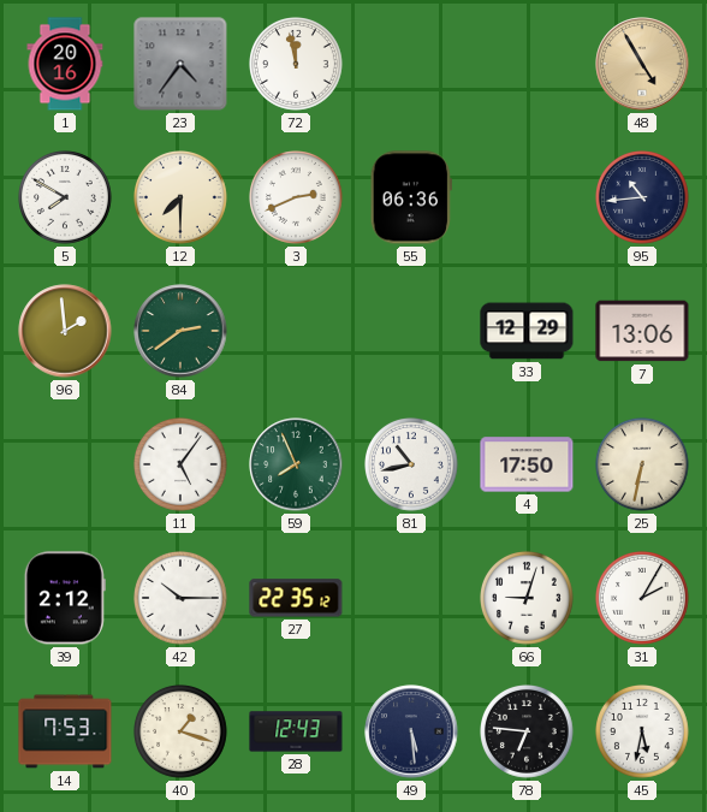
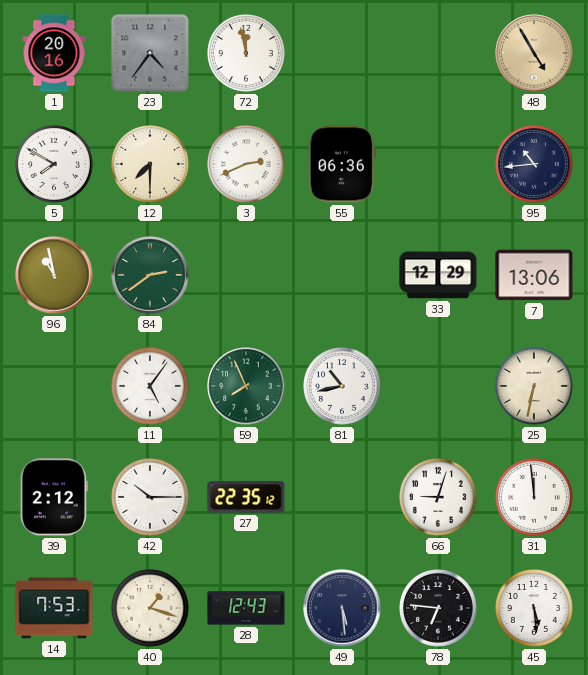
96: 1:59 -> 10:58 (54, 275)
4: 17:50 -> none (527, 464)
31: 2:05 -> 11:59 (535, 498)
45: 5:32 -> 5:29 (535, 609)
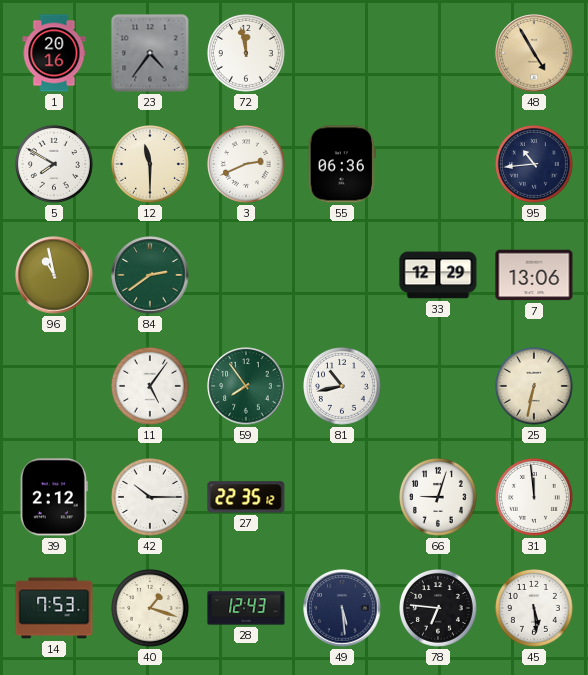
12: 7:30 -> 11:30 (151, 165)
59: 7:56 -> 7:54 (246, 386)
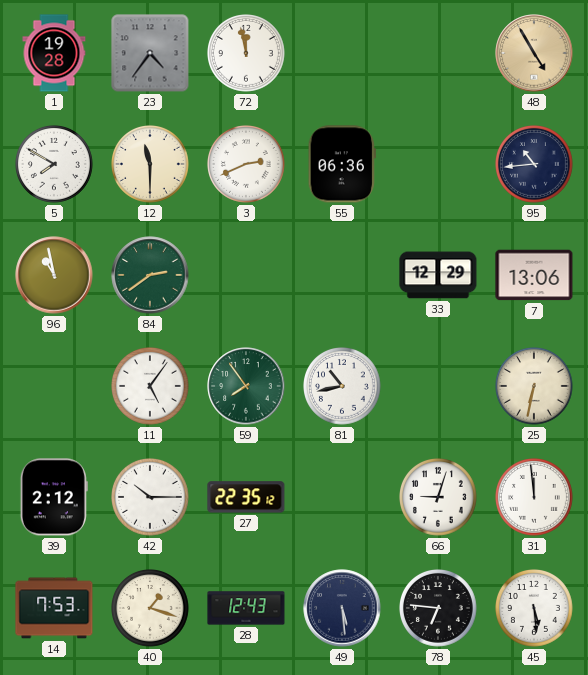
1: 20:16 -> 19:28 (54, 53)
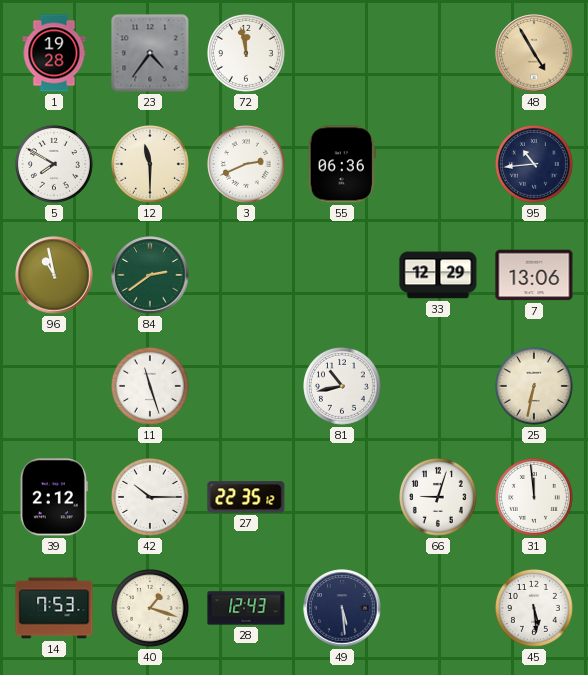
11: 5:06 -> 11:27 (151, 387)
59: 7:54 -> none (246, 386)
78: 6:46 -> none (439, 609)
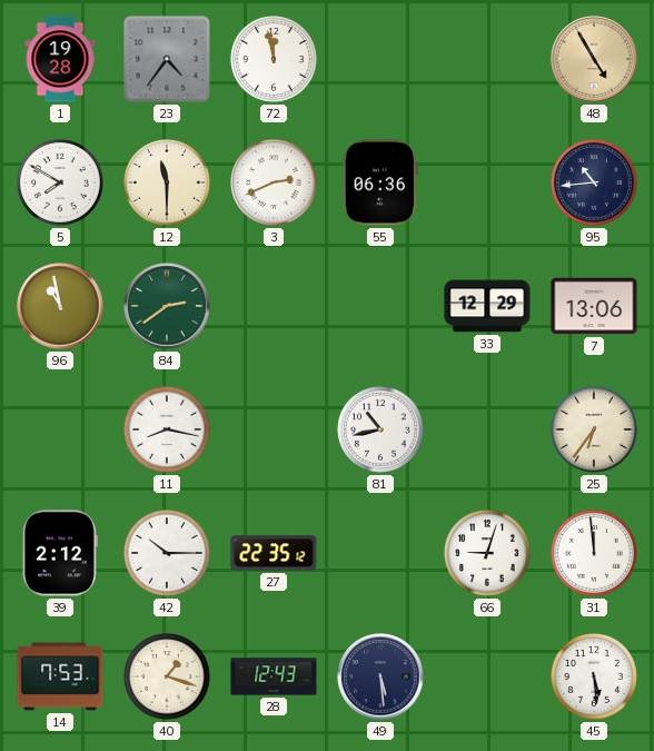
11: 11:27 -> 8:17 (168, 431)
25: 6:32 -> 6:36 (595, 431)
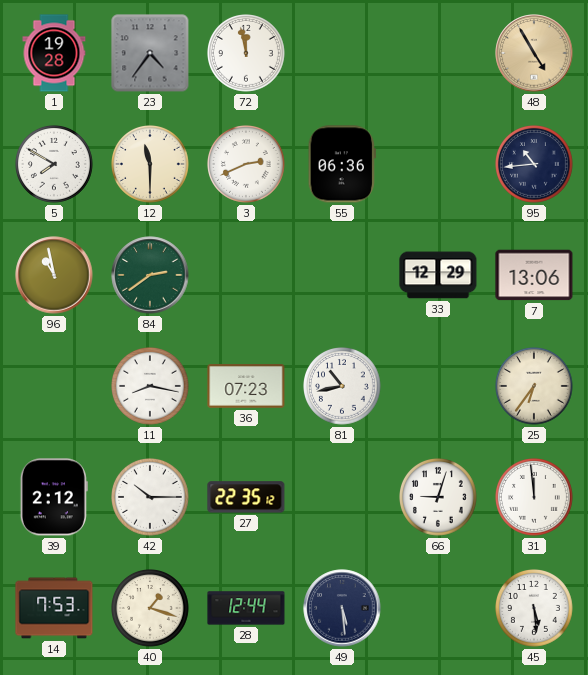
36: none -> 07:23 (246, 386)
28: 12:43 -> 12:44 (246, 608)
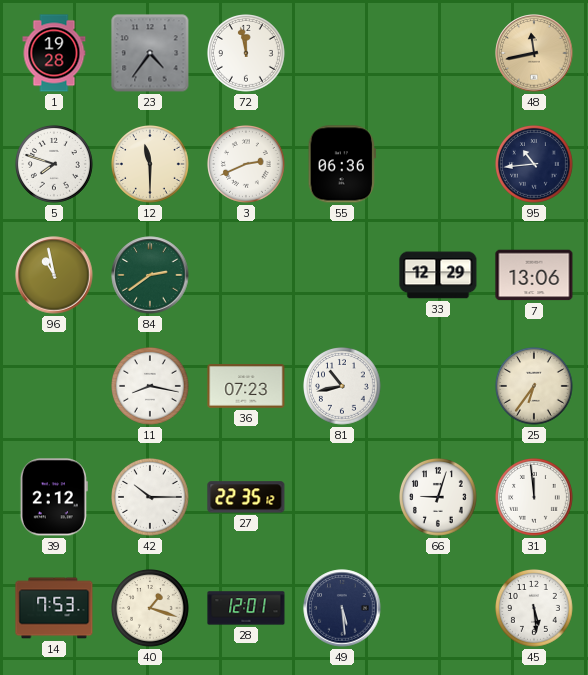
48: 4:55 -> 11:43 (534, 53)
5: 7:50 -> 7:48 (55, 165)
28: 12:44 -> 12:01 (246, 608)
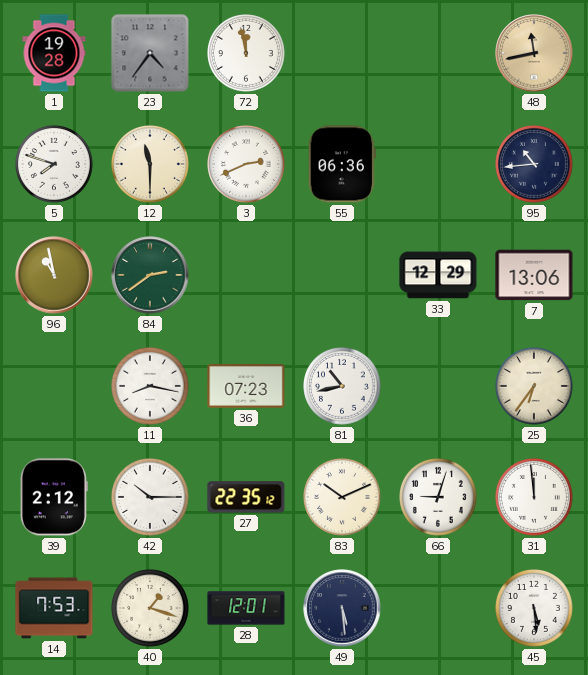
83: none -> 10:11 (343, 498)
